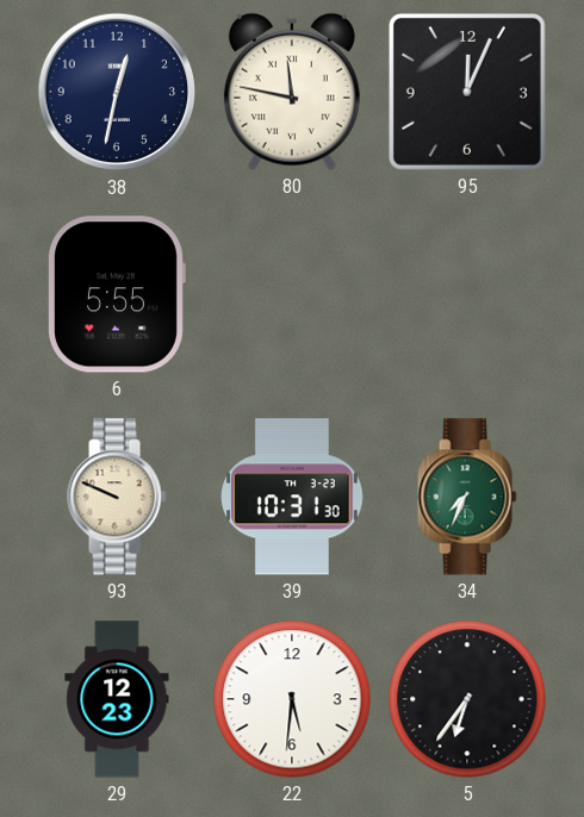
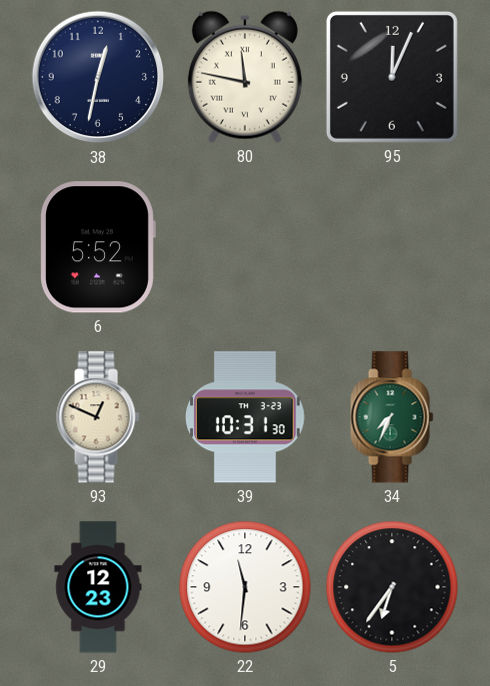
6: 5:55 -> 5:52 (98, 247)
93: 9:49 -> 12:49 (98, 417)
22: 5:31 -> 11:31 (245, 587)
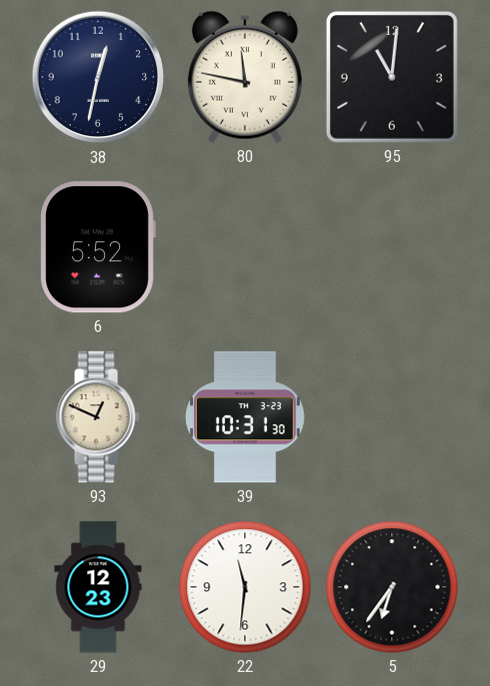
95: 12:04 -> 11:01 (392, 77)
34: 7:34 -> none (392, 417)
